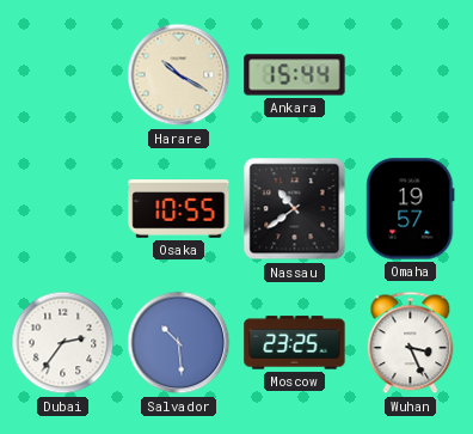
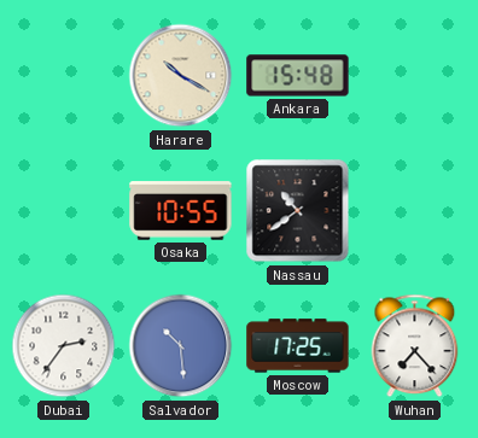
Ankara: 15:44 -> 15:48 (298, 76)
Omaha: 19:57 -> none (411, 209)
Moscow: 23:25 -> 17:25 (298, 346)
Wuhan: 3:26 -> 7:23 (415, 346)
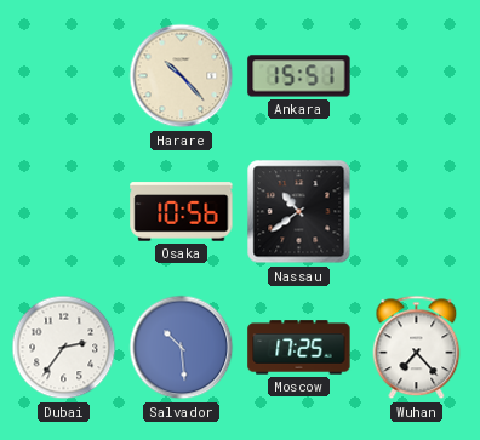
Harare: 10:20 -> 10:23 (182, 76)
Ankara: 15:48 -> 15:51 (299, 76)
Osaka: 10:55 -> 10:56 (182, 212)
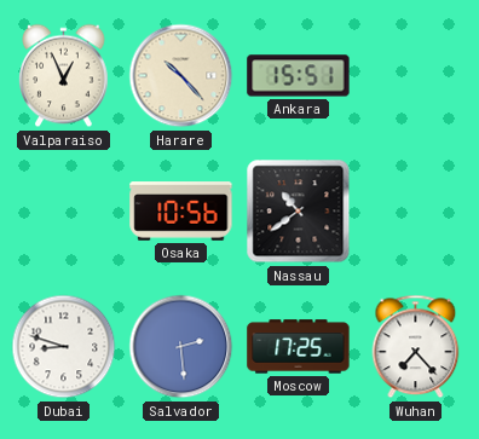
Valparaiso: none -> 12:56 (64, 76)
Dubai: 2:36 -> 8:48 (64, 347)
Salvador: 10:29 -> 2:29 (181, 347)
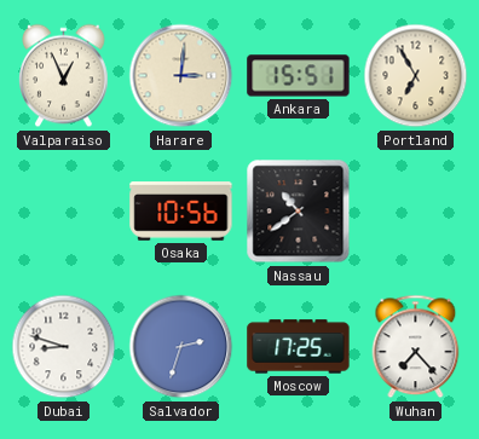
Harare: 10:23 -> 3:01 (181, 76)
Portland: none -> 6:55 (416, 76)
Salvador: 2:29 -> 2:33 (181, 347)
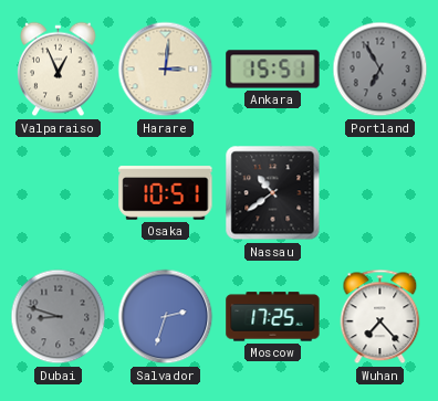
Portland dial: cream -> grey (380, 70)
Osaka: 10:56 -> 10:51 (166, 193)
Dubai dial: white -> grey (59, 317)
